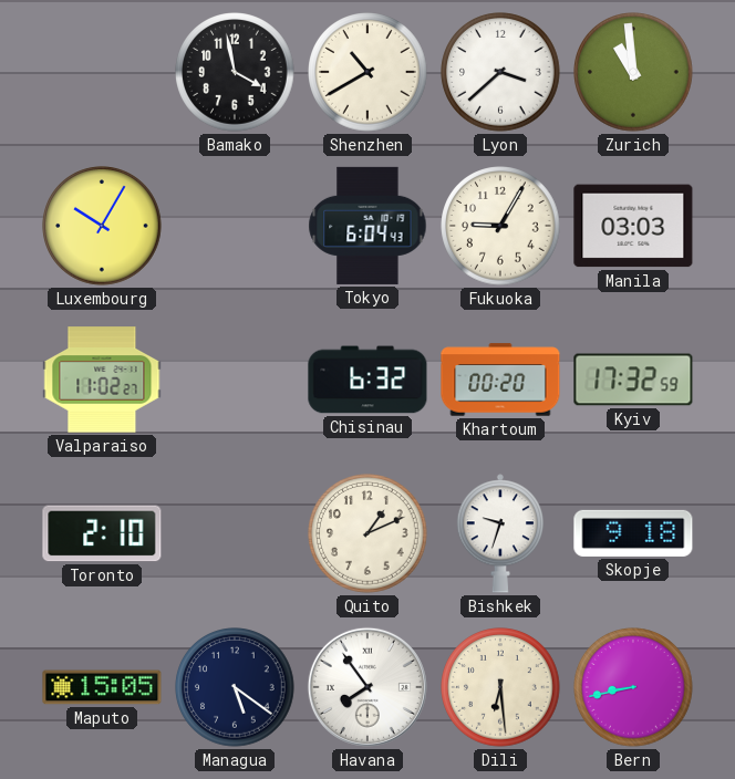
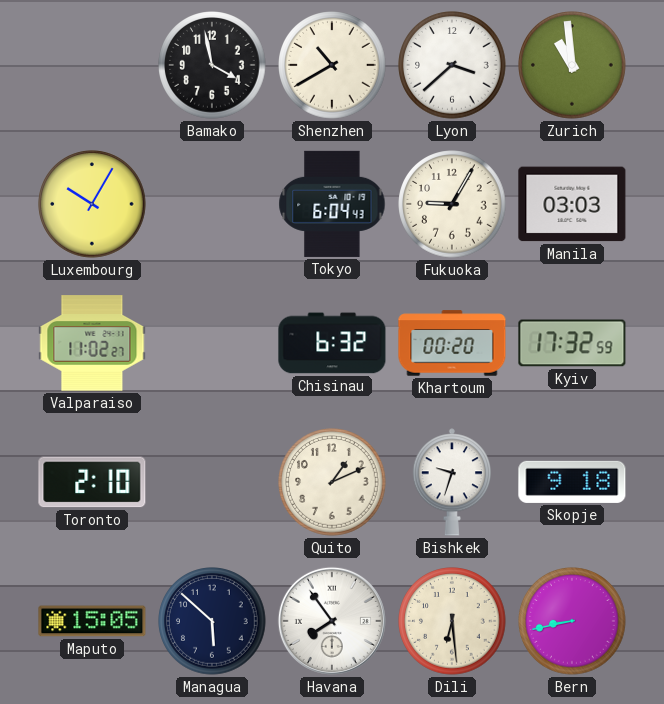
Managua: 5:21 -> 5:52 (212, 621)
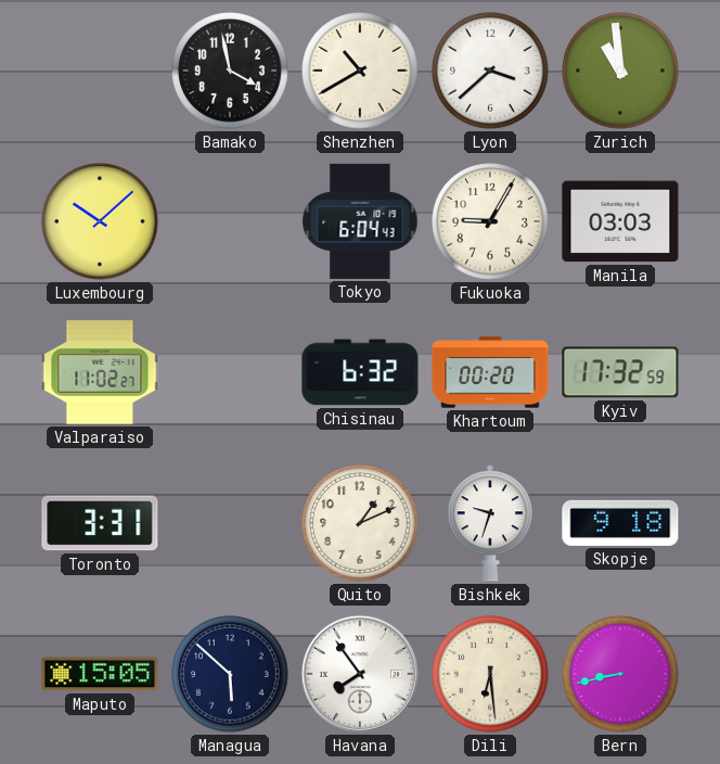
Luxembourg: 10:05 -> 10:08 (100, 221)
Toronto: 2:10 -> 3:31 (100, 523)
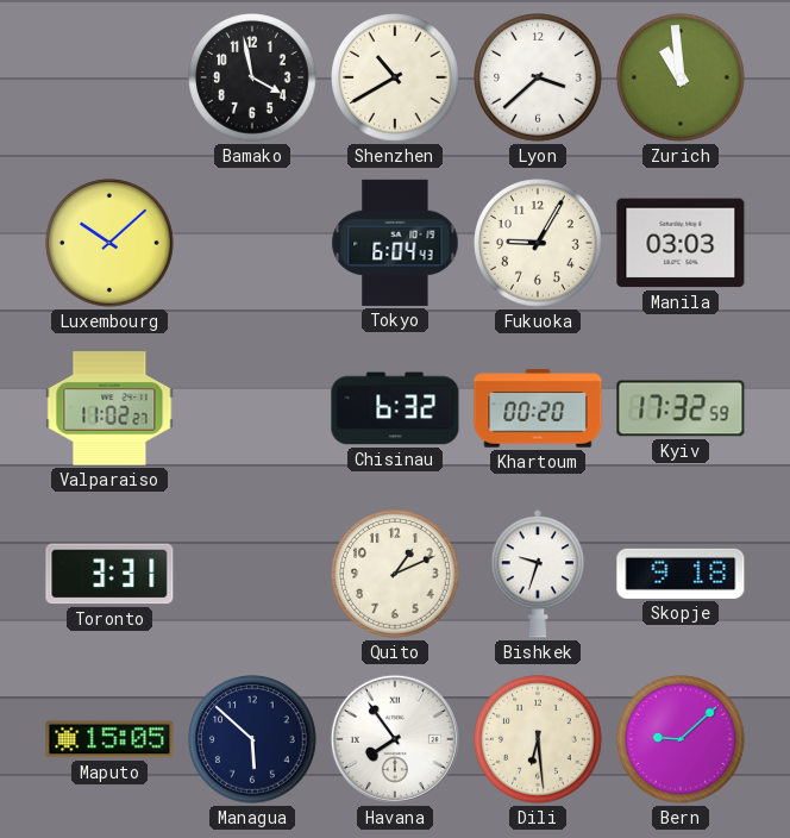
Bern: 8:43 -> 9:08 (681, 739)
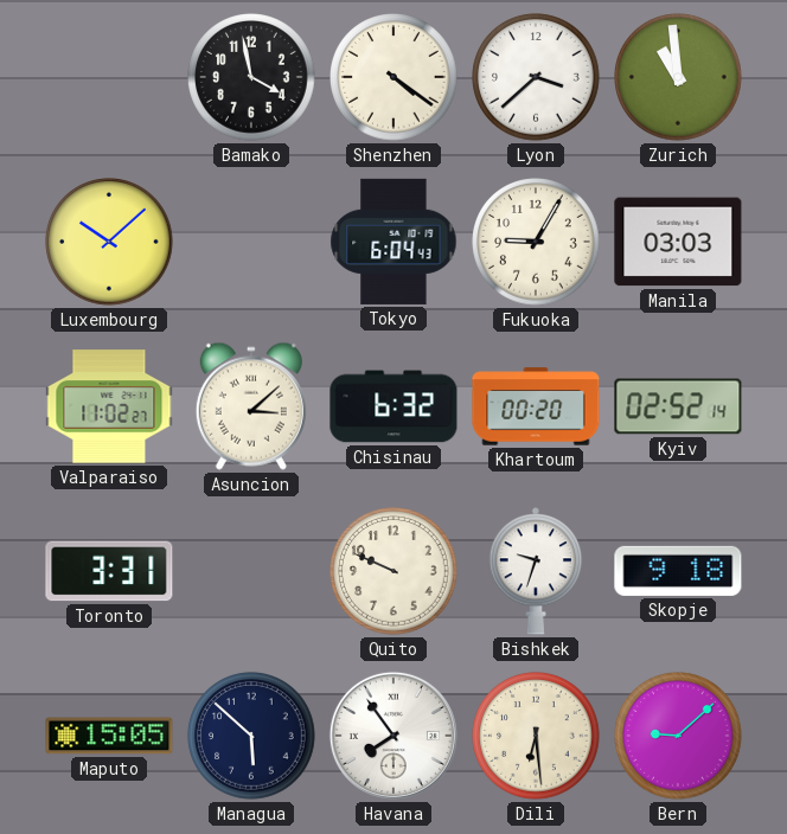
Shenzhen: 10:40 -> 4:21 (393, 77)
Asuncion: none -> 3:08 (251, 406)
Kyiv: 17:32 -> 02:52 (678, 406)
Quito: 1:11 -> 9:49 (393, 571)
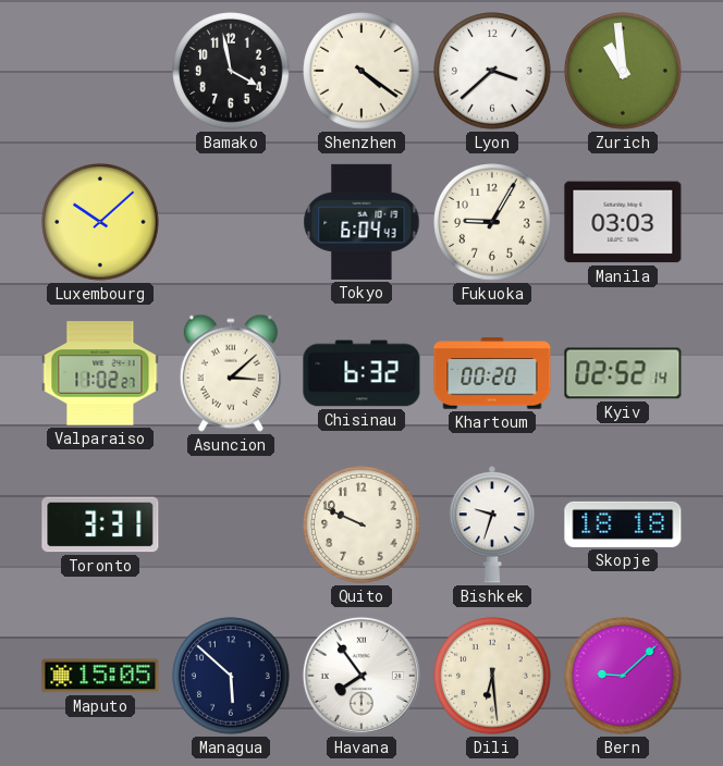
Skopje: 9:18 -> 18:18 (623, 524)
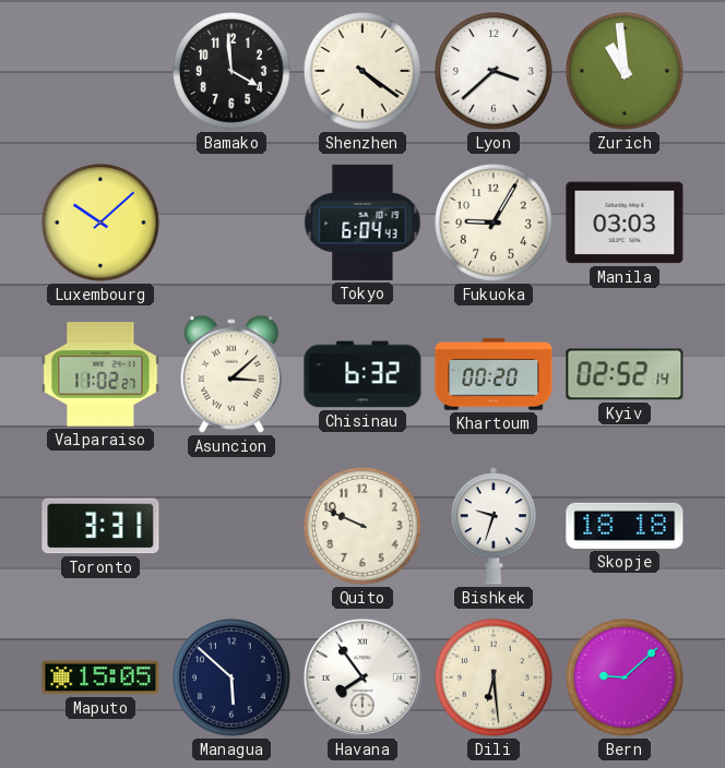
Bamako: 3:58 -> 3:59 (231, 71)
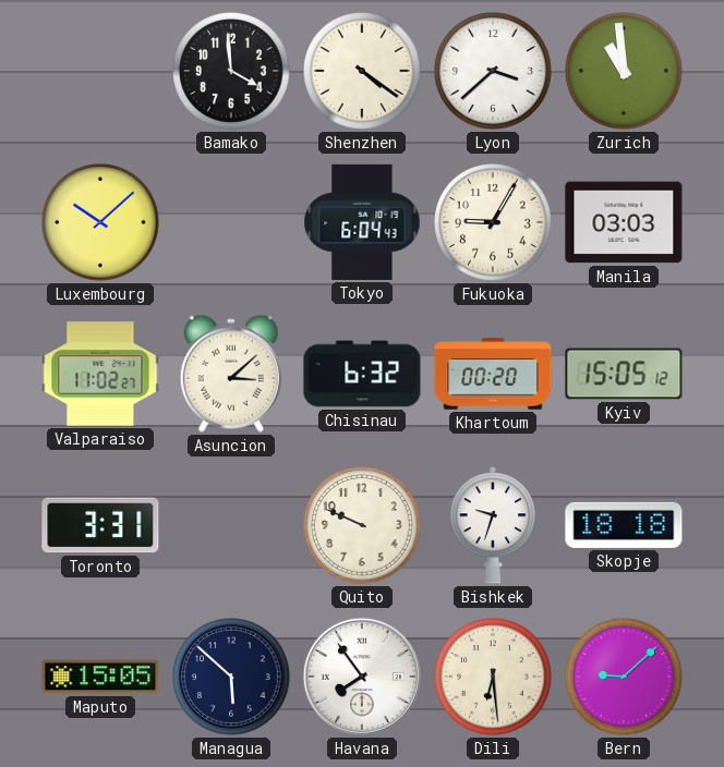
Kyiv: 02:52 -> 15:05 (624, 374)
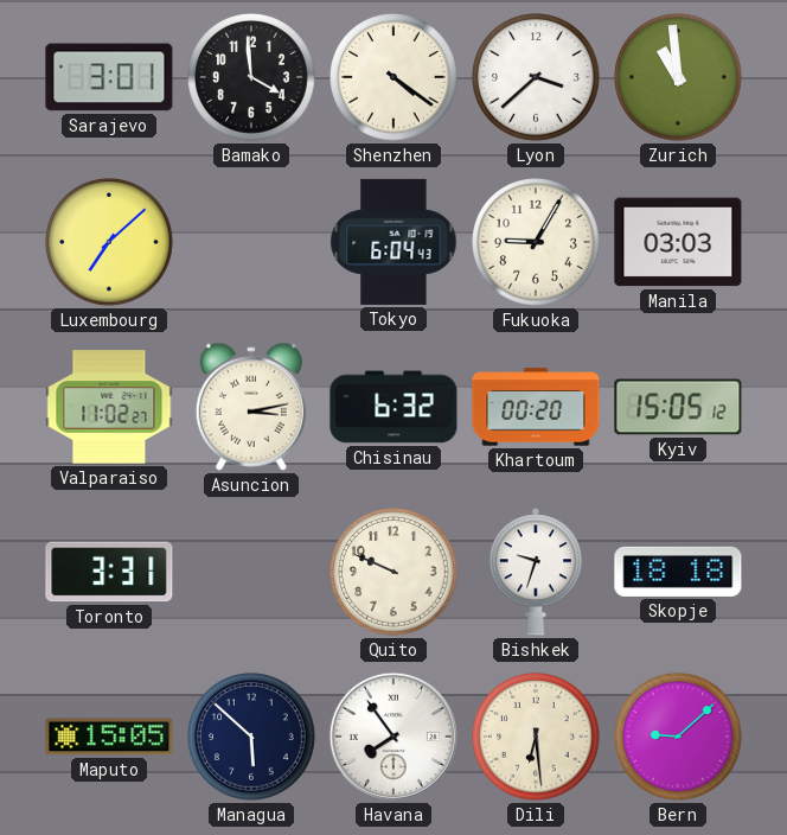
Sarajevo: none -> 3:01 (109, 77)
Luxembourg: 10:08 -> 7:08 (109, 242)
Asuncion: 3:08 -> 3:13 (251, 407)
